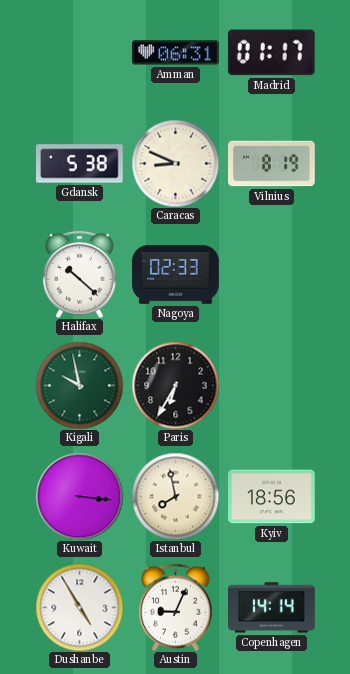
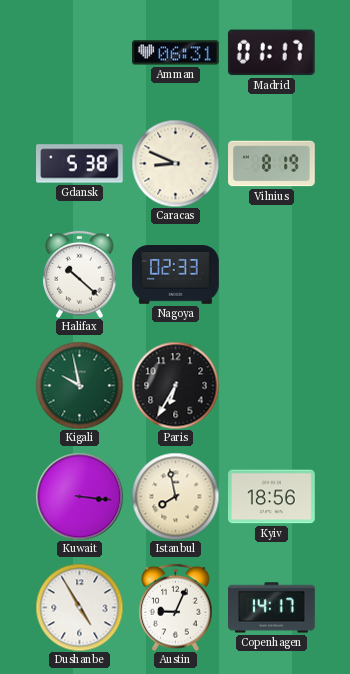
Copenhagen: 14:14 -> 14:17 (272, 608)
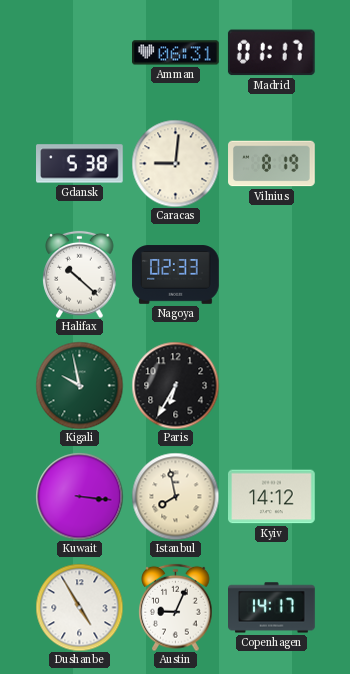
Caracas: 8:49 -> 9:01 (175, 163)
Kyiv: 18:56 -> 14:12 (272, 497)
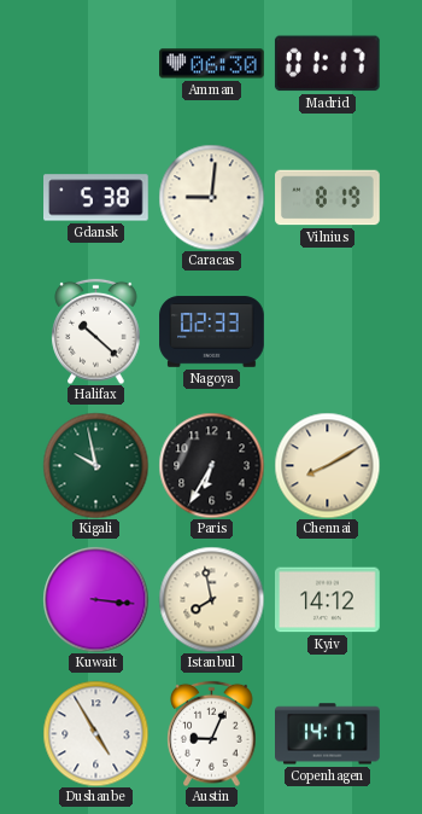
Amman: 06:31 -> 06:30 (212, 64)
Chennai: none -> 8:10 (327, 465)
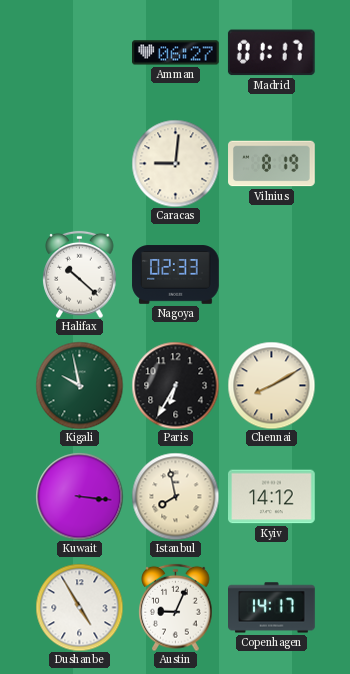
Amman: 06:30 -> 06:27 (176, 53)
Gdansk: 5:38 -> none (96, 198)
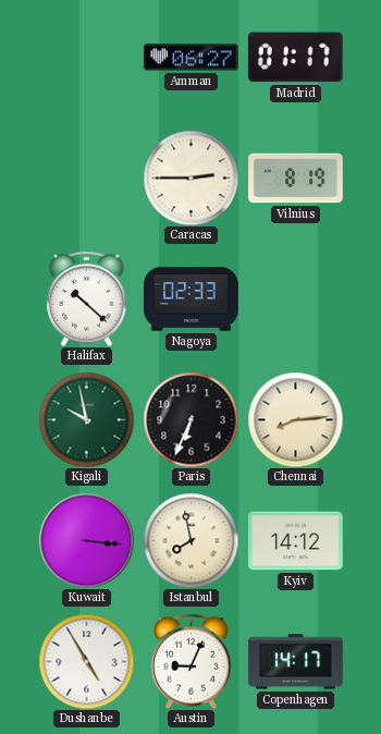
Caracas: 9:01 -> 2:45 (190, 178)
Paris: 6:35 -> 6:34 (190, 419)
Chennai: 8:10 -> 8:14 (295, 419)
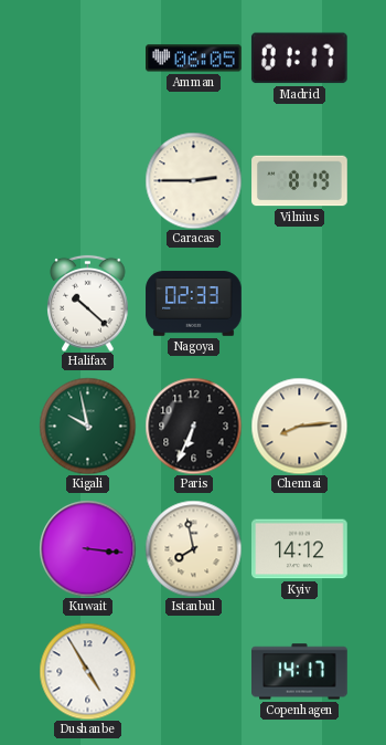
Amman: 06:27 -> 06:05 (194, 59)
Austin: 9:04 -> none (192, 661)
